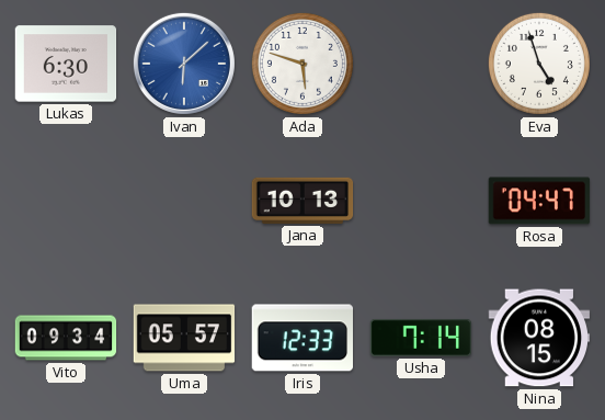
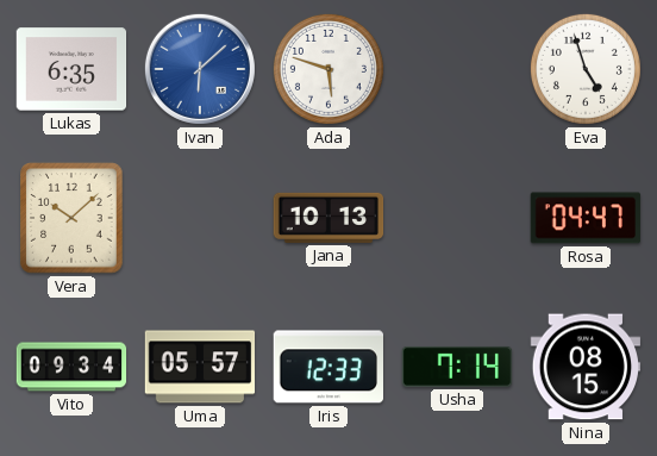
Lukas: 6:30 -> 6:35 (71, 69)
Vera: none -> 10:08 (71, 218)
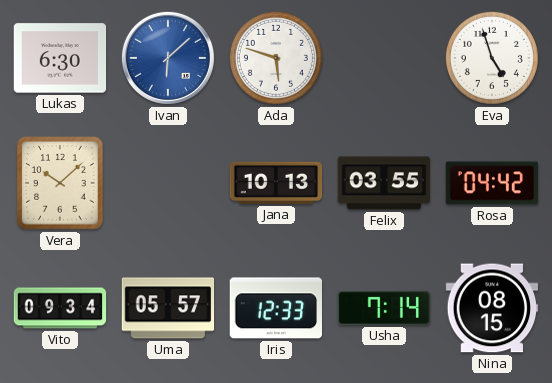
Lukas: 6:35 -> 6:30 (60, 58)
Felix: none -> 03:55 (384, 183)
Rosa: 04:47 -> 04:42 (492, 183)
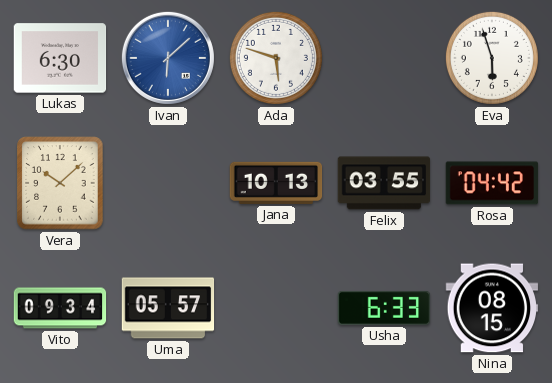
Eva: 4:57 -> 5:57 (492, 58)
Iris: 12:33 -> none (275, 308)
Usha: 7:14 -> 6:33 (384, 308)
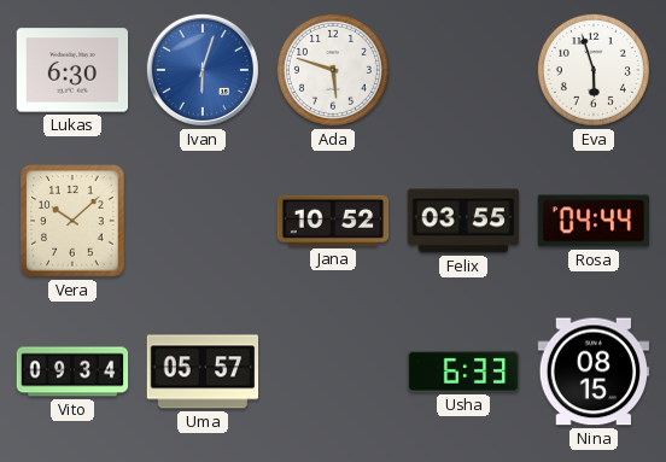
Ivan: 6:08 -> 6:03 (203, 70)
Jana: 10:13 -> 10:52 (333, 221)
Rosa: 04:42 -> 04:44 (594, 221)
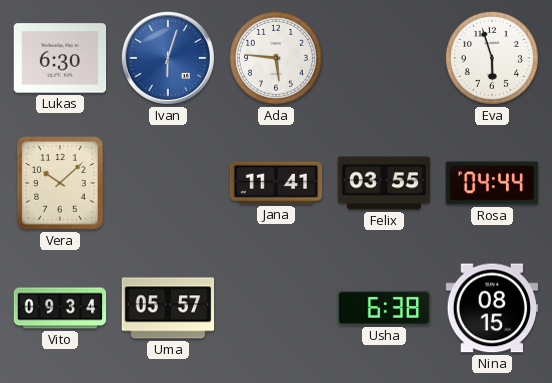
Ada: 5:48 -> 5:46 (276, 58)
Jana: 10:52 -> 11:41 (276, 183)
Usha: 6:33 -> 6:38 (384, 308)
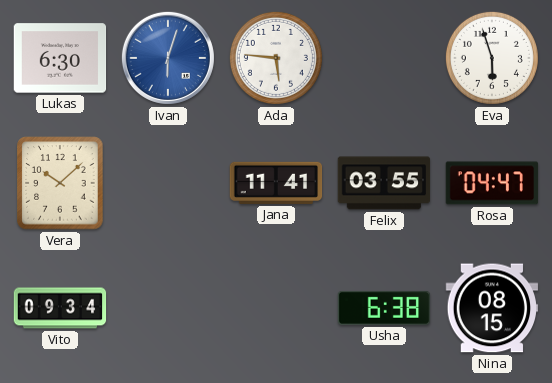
Rosa: 04:44 -> 04:47 (492, 183)
Uma: 05:57 -> none (168, 308)
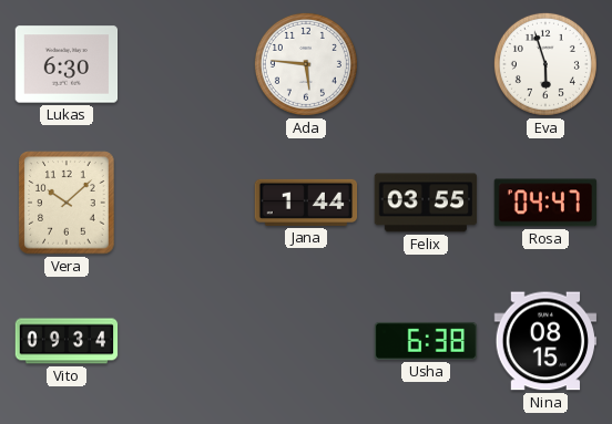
Ivan: 6:03 -> none (168, 58)
Jana: 11:41 -> 1:44 (306, 203)
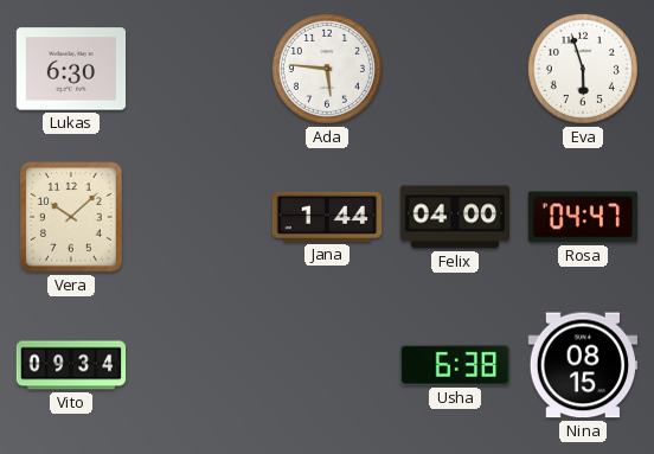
Felix: 03:55 -> 04:00 (455, 217)
